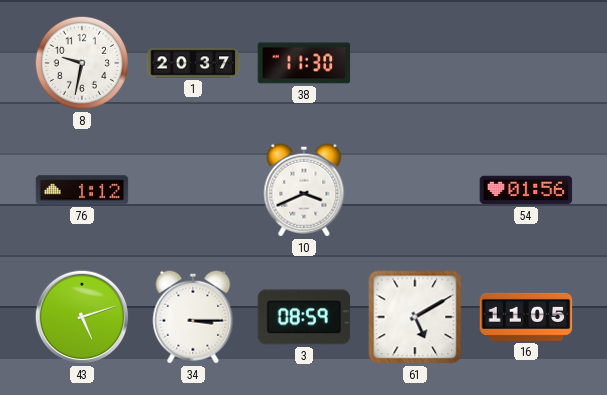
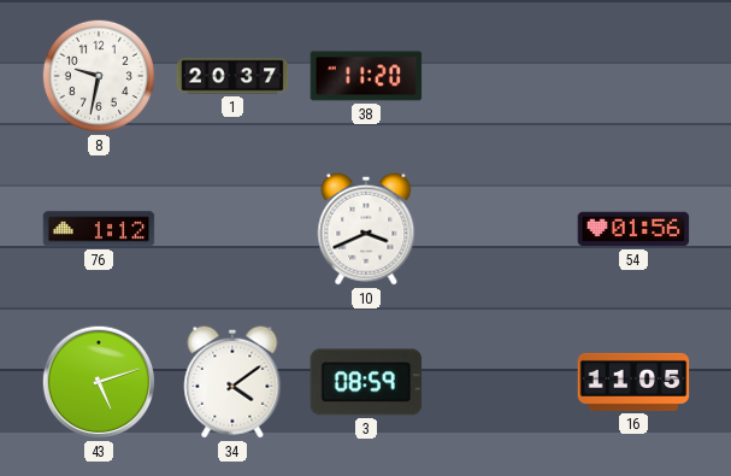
38: 11:30 -> 11:20 (366, 76)
34: 3:15 -> 4:09 (232, 382)
61: 5:10 -> none (415, 317)
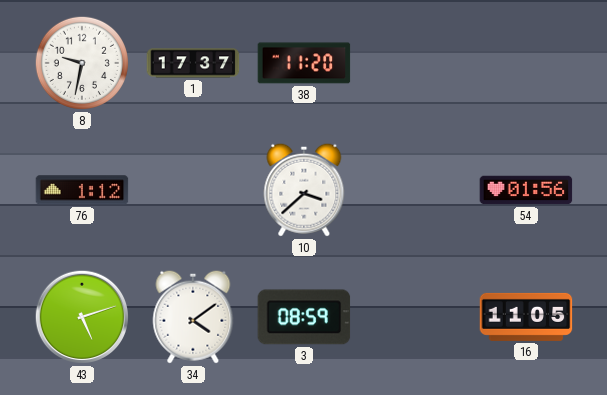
1: 20:37 -> 17:37 (193, 63)
10: 3:41 -> 3:38 (304, 190)
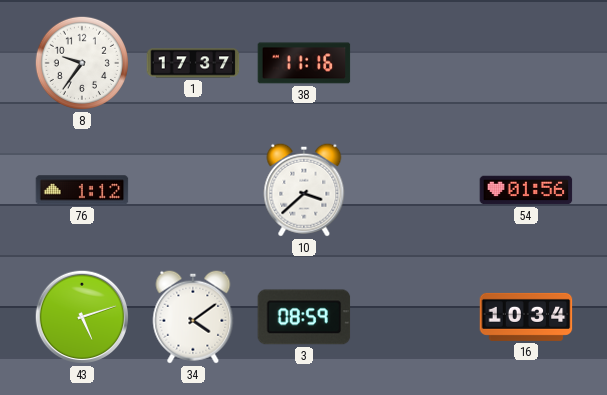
8: 9:32 -> 9:36 (82, 63)
38: 11:20 -> 11:16 (304, 63)
16: 11:05 -> 10:34 (526, 317)
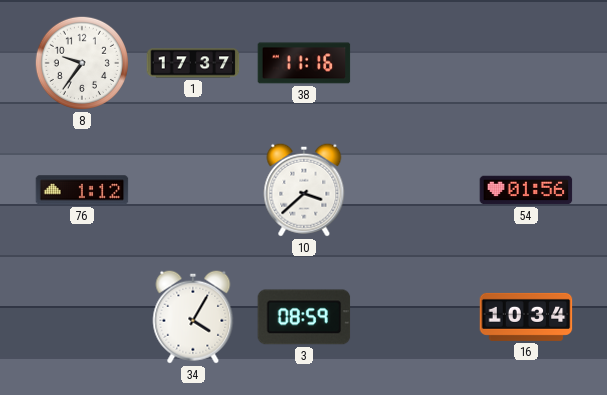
43: 5:12 -> none (82, 317)
34: 4:09 -> 4:05 (193, 317)
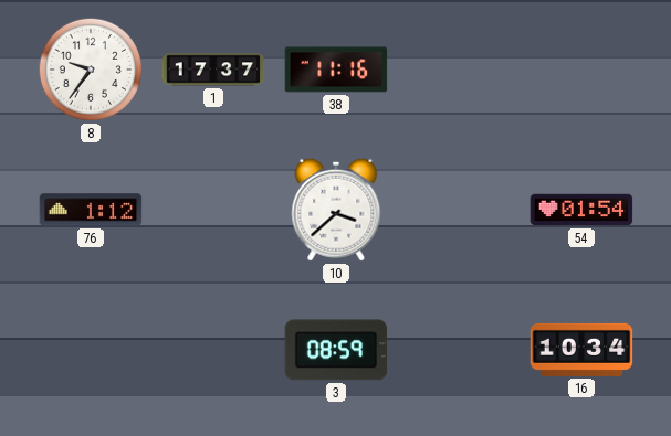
54: 01:56 -> 01:54 (581, 210)
34: 4:05 -> none (193, 317)
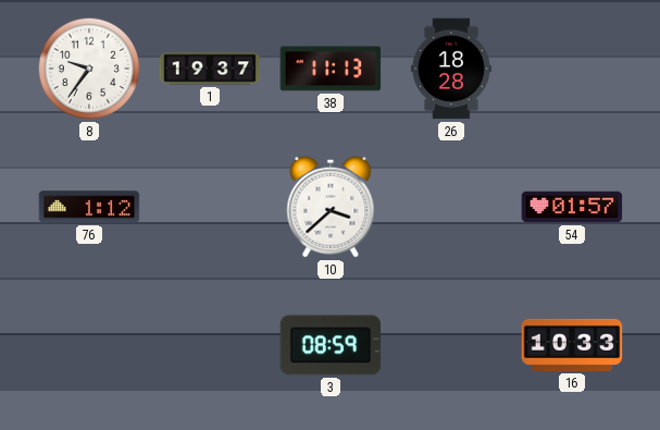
1: 17:37 -> 19:37 (210, 69)
38: 11:16 -> 11:13 (331, 69)
26: none -> 18:28 (451, 69)
54: 01:54 -> 01:57 (572, 207)
16: 10:34 -> 10:33 (572, 345)
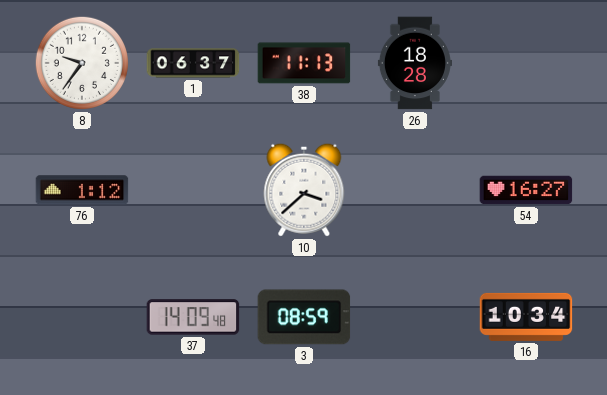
1: 19:37 -> 06:37 (193, 63)
54: 01:57 -> 16:27 (526, 190)
37: none -> 14:09 (193, 317)
16: 10:33 -> 10:34 (526, 317)
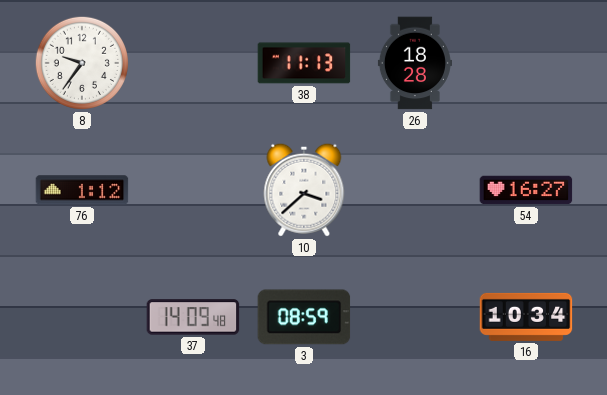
1: 06:37 -> none (193, 63)
